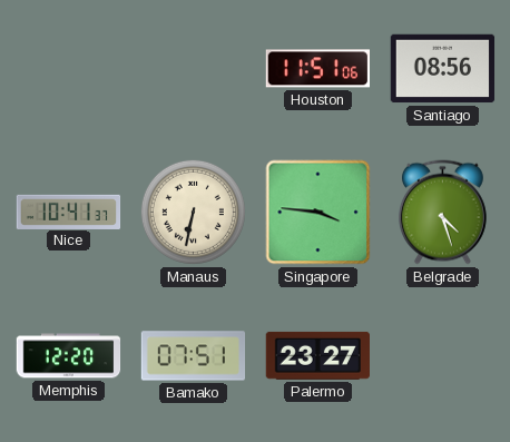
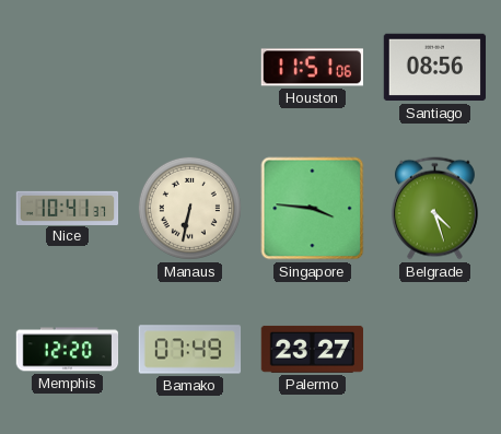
Bamako: 07:51 -> 07:49 (190, 350)
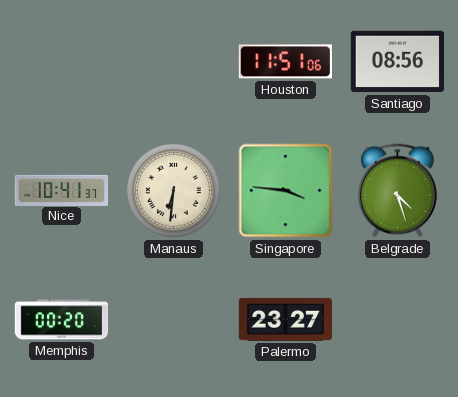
Manaus: 6:32 -> 6:31 (173, 190)
Memphis: 12:20 -> 00:20 (62, 320)
Bamako: 07:49 -> none (190, 350)
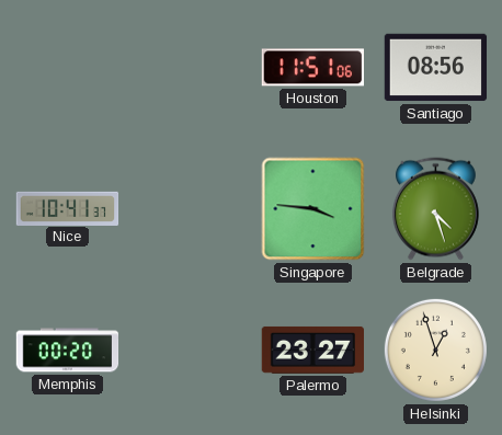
Manaus: 6:31 -> none (173, 190)
Helsinki: none -> 12:57 (435, 350)
